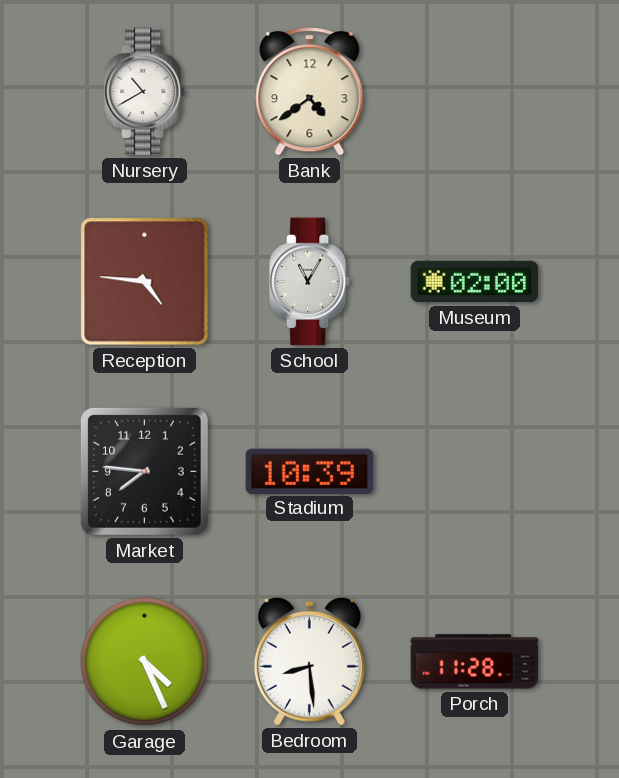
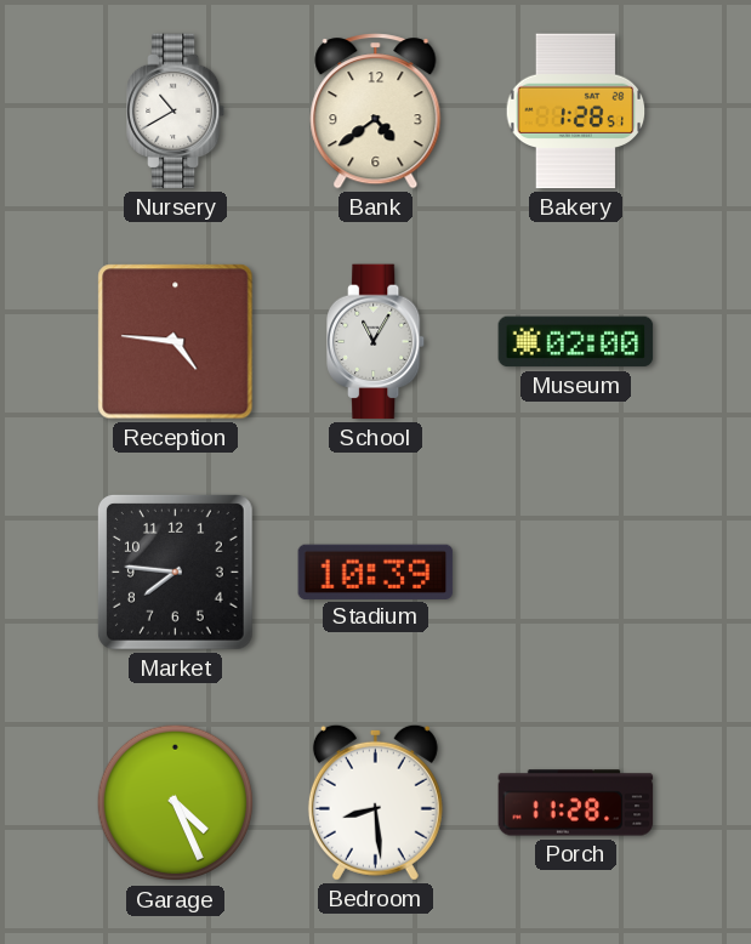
Bakery: none -> 1:28 (576, 112)
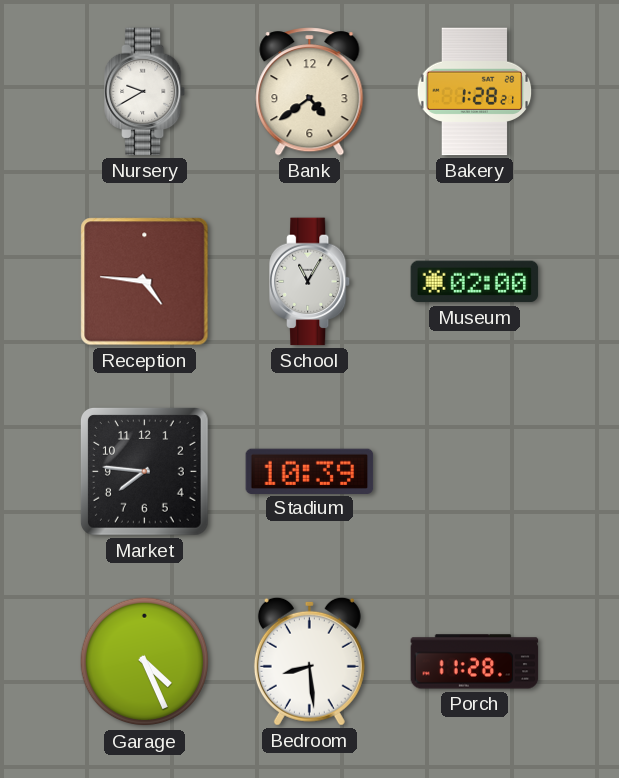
Nursery: 10:40 -> 9:40 (146, 92)
Bakery: 1:28:51 -> 1:28:21 (475, 92)
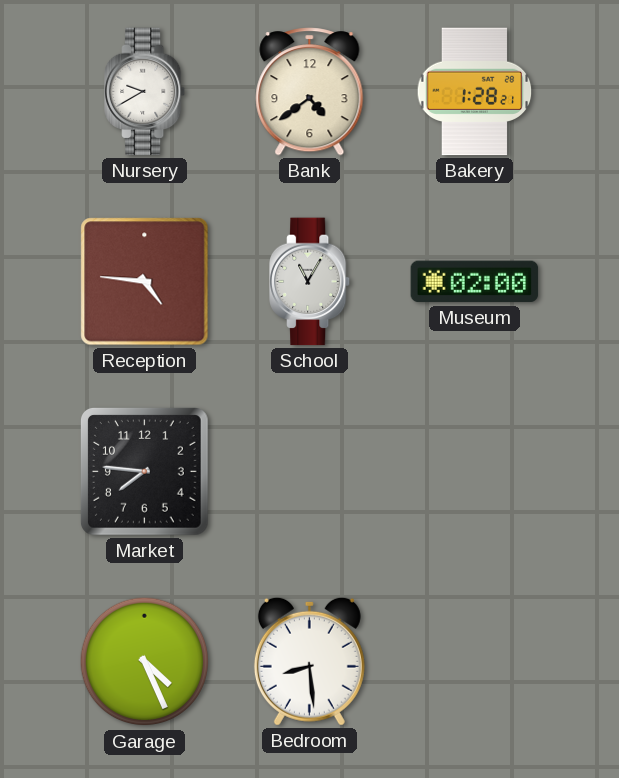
Stadium: 10:39 -> none (310, 471)
Porch: 11:28 -> none (475, 662)
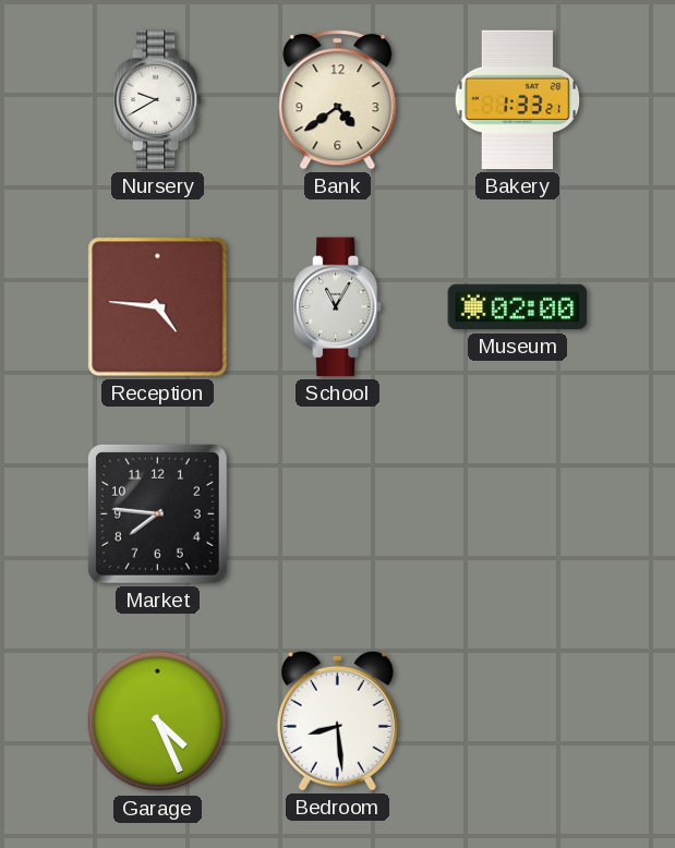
Bakery: 1:28 -> 1:33 (518, 100)
